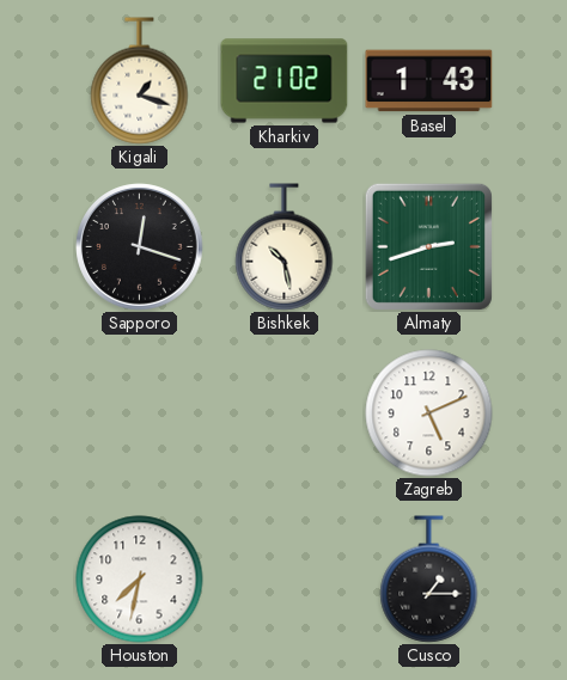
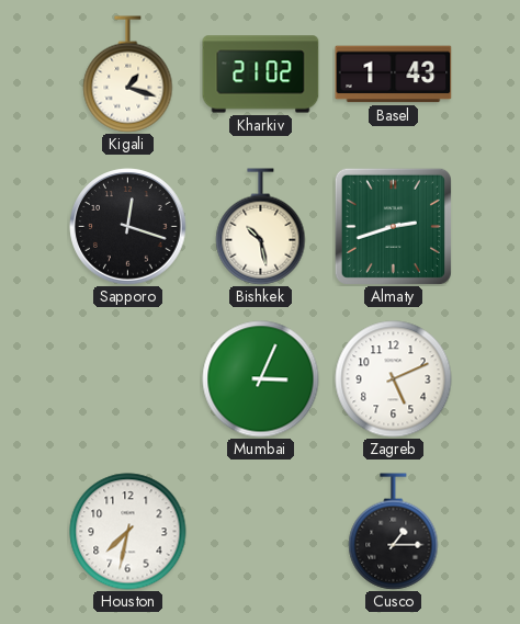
Mumbai: none -> 3:04 (261, 379)
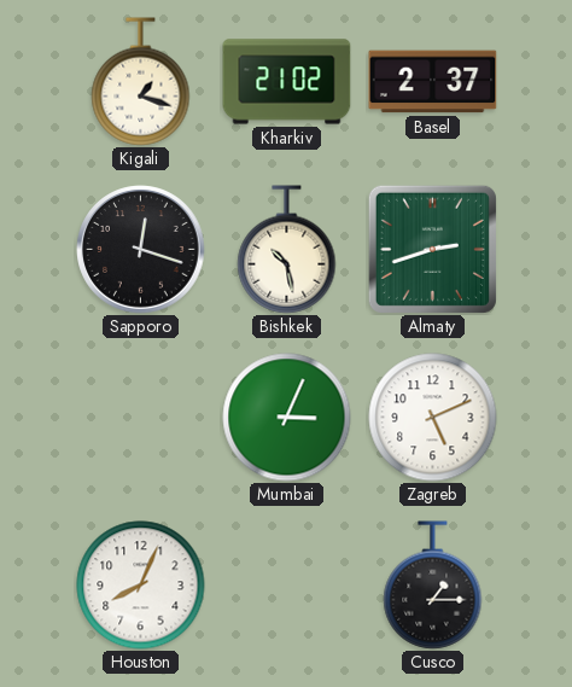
Basel: 1:43 -> 2:37 (433, 82)
Houston: 7:32 -> 8:04 (141, 586)
